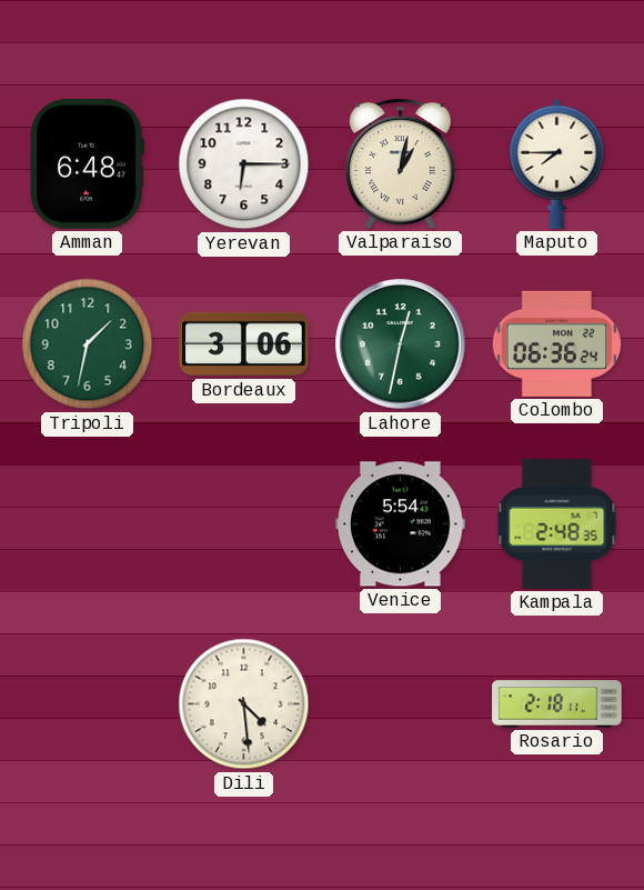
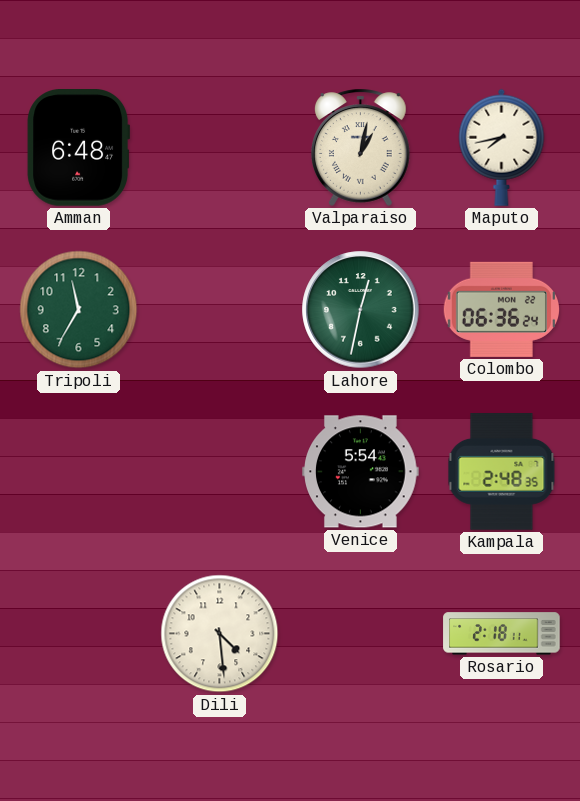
Yerevan: 6:15 -> none (244, 164)
Maputo: 7:45 -> 7:43 (502, 147)
Tripoli: 1:32 -> 11:35 (79, 310)
Bordeaux: 3:06 -> none (244, 344)
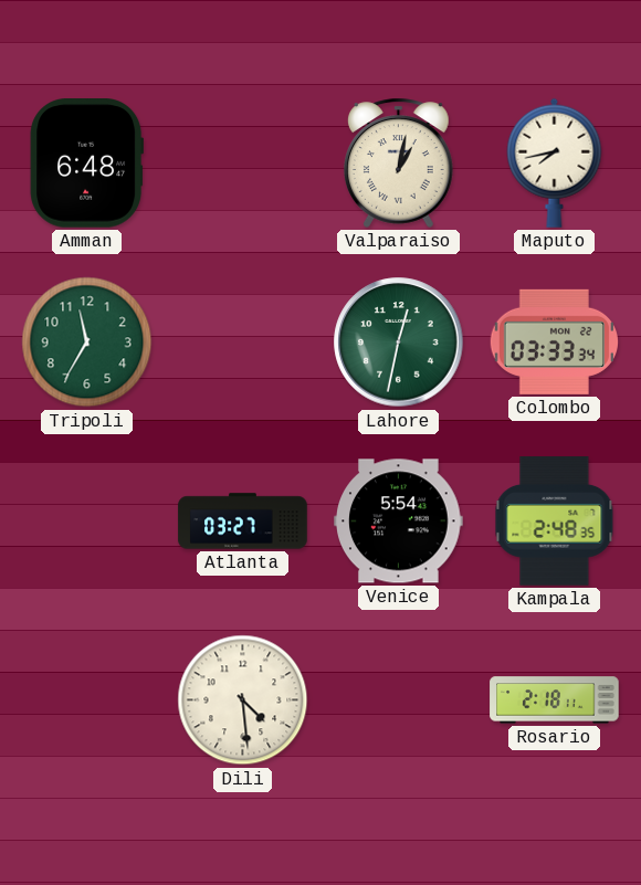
Colombo: 06:36 -> 03:33 (554, 341)
Atlanta: none -> 03:27 (243, 521)
